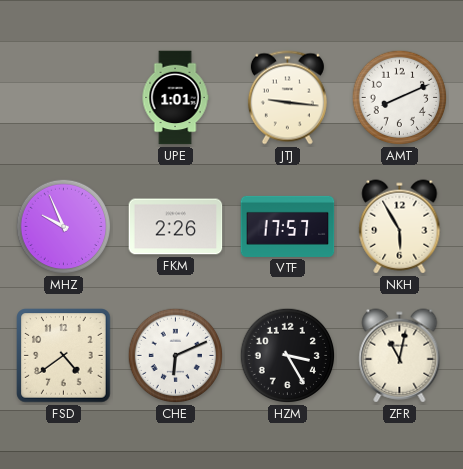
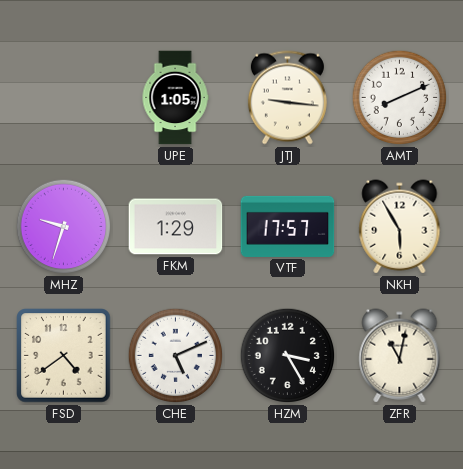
UPE: 1:01 -> 1:05 (175, 98)
MHZ: 9:56 -> 9:33 (64, 227)
FKM: 2:26 -> 1:29 (176, 227)
CHE: 6:11 -> 5:11 (176, 356)
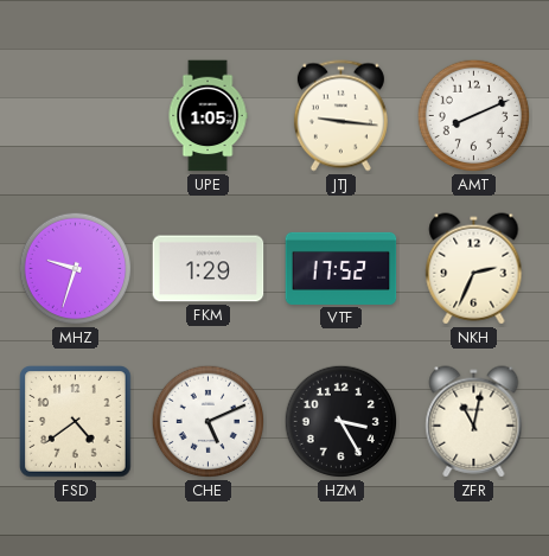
VTF: 17:57 -> 17:52 (341, 268)
NKH: 5:55 -> 2:34 (474, 269)
